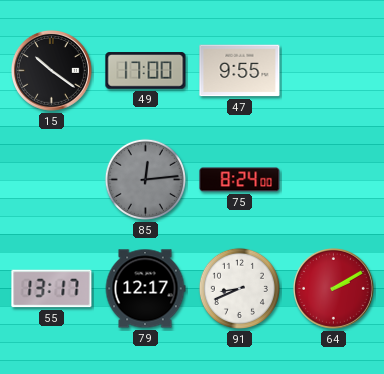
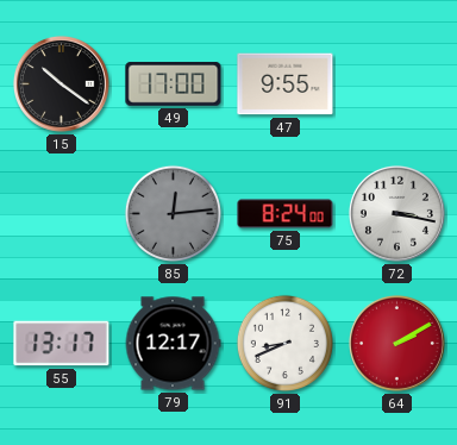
72: none -> 3:17 (396, 213)
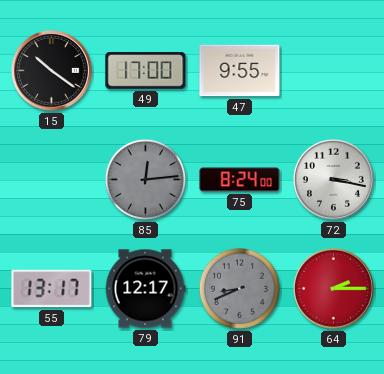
91 dial: white -> grey (239, 288)
64: 2:10 -> 2:15 (333, 288)
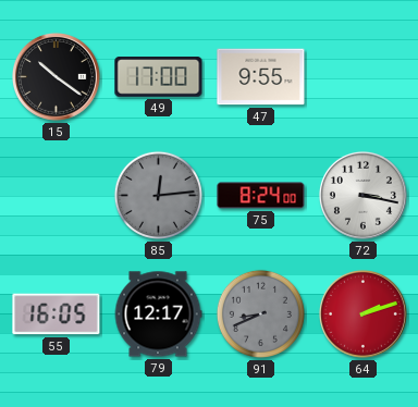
55: 13:17 -> 16:05 (57, 314)
64: 2:15 -> 2:12 (362, 313)
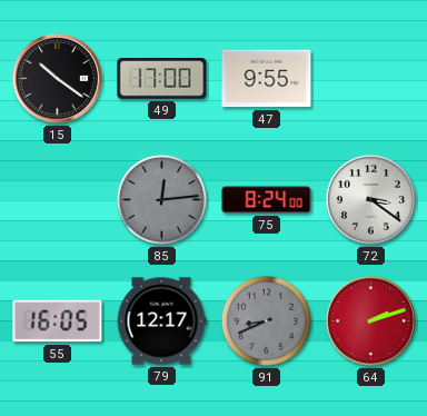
72: 3:17 -> 3:21 (370, 199)
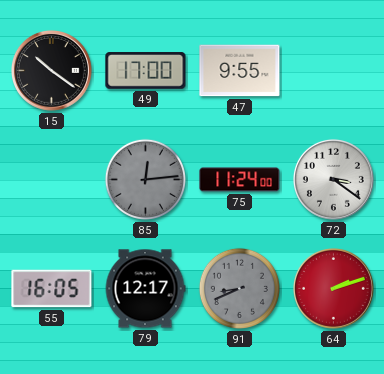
75: 8:24 -> 11:24 (240, 180)
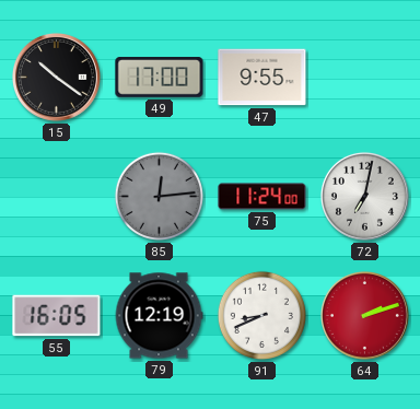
72: 3:21 -> 7:02 (364, 196)
79: 12:17 -> 12:19 (159, 316)
91 dial: grey -> white (261, 315)
